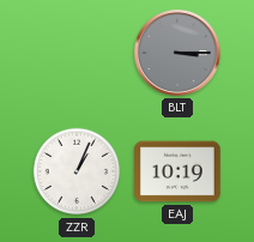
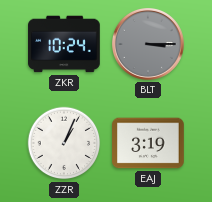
ZKR: none -> 10:24 (64, 44)
EAJ: 10:19 -> 3:19 (148, 143)
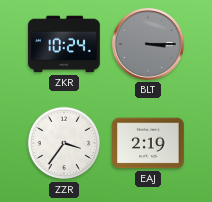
ZZR: 1:04 -> 3:36 (64, 143)
EAJ: 3:19 -> 2:19 (148, 143)
